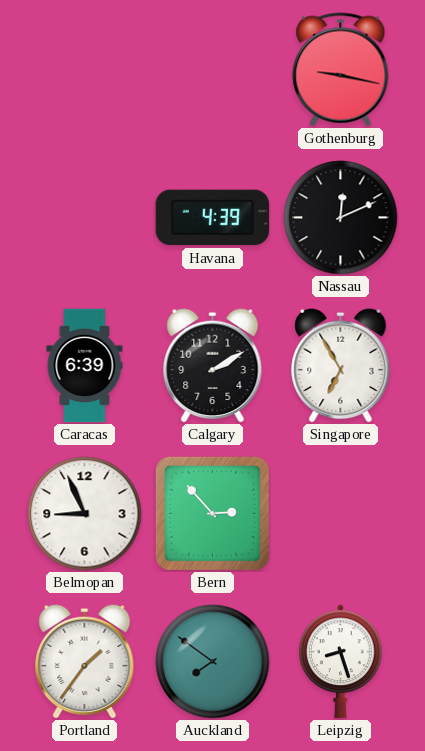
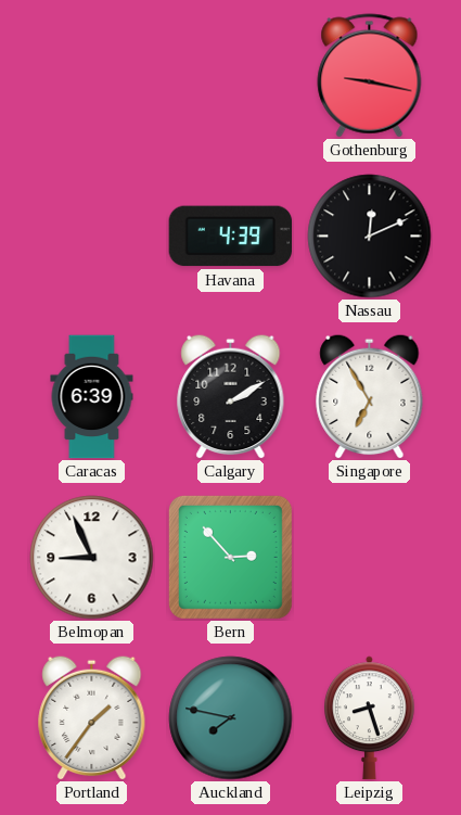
Auckland: 7:51 -> 7:47 (231, 718)
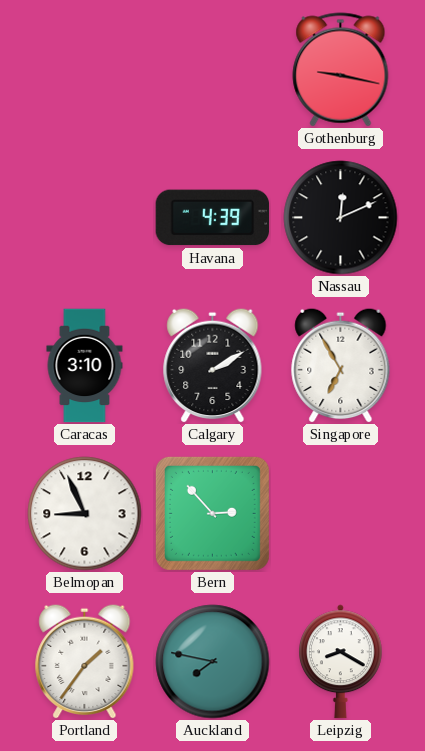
Caracas: 6:39 -> 3:10 (85, 366)
Leipzig: 8:27 -> 8:20 (341, 662)
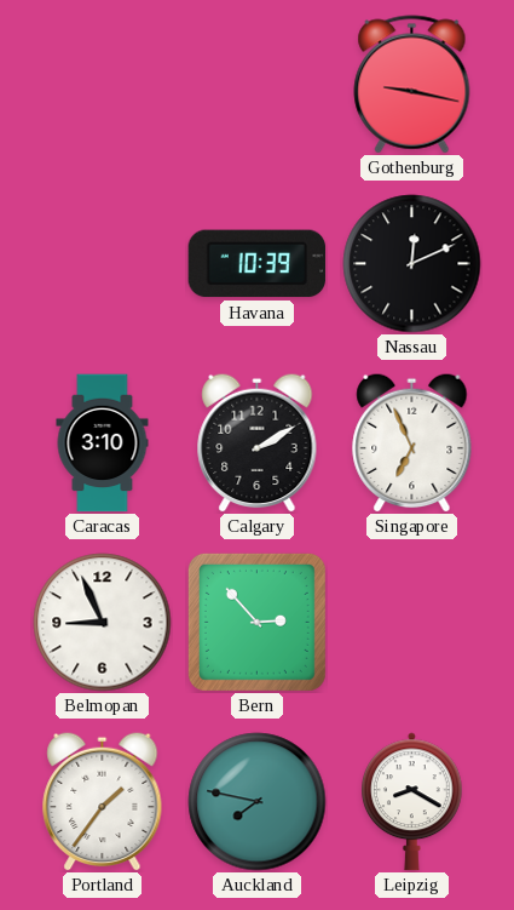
Havana: 4:39 -> 10:39 (258, 264)
Singapore: 6:55 -> 6:56 (412, 442)
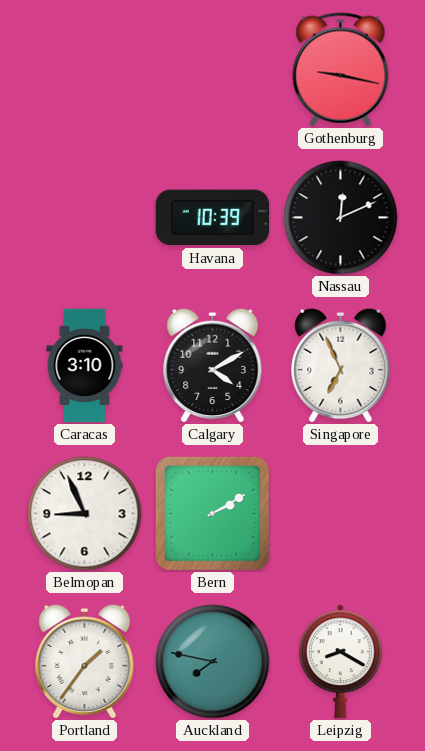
Calgary: 2:10 -> 4:10 (213, 365)
Bern: 2:53 -> 2:10 (212, 513)
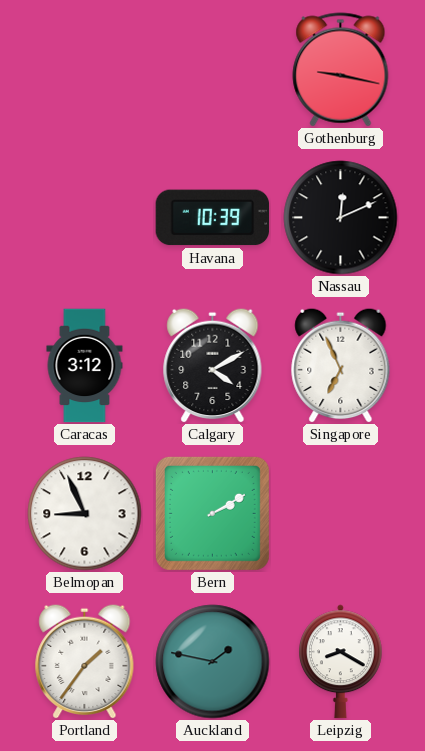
Caracas: 3:10 -> 3:12 (85, 366)
Auckland: 7:47 -> 1:47 (213, 662)
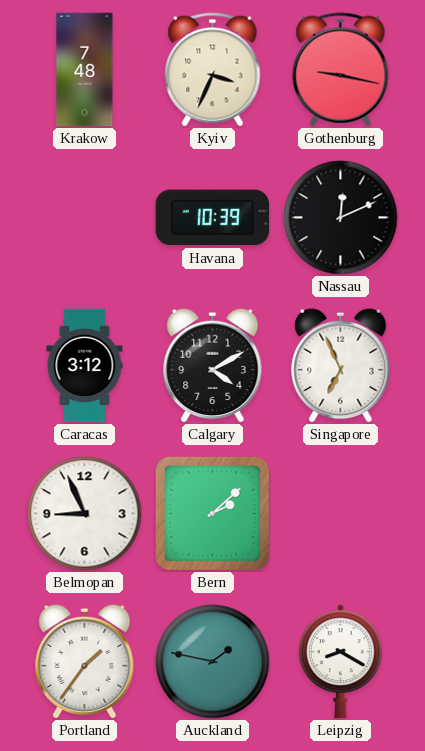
Krakow: none -> 7:48 (85, 70)
Kyiv: none -> 3:34 (213, 70)
Bern: 2:10 -> 2:08 (212, 513)
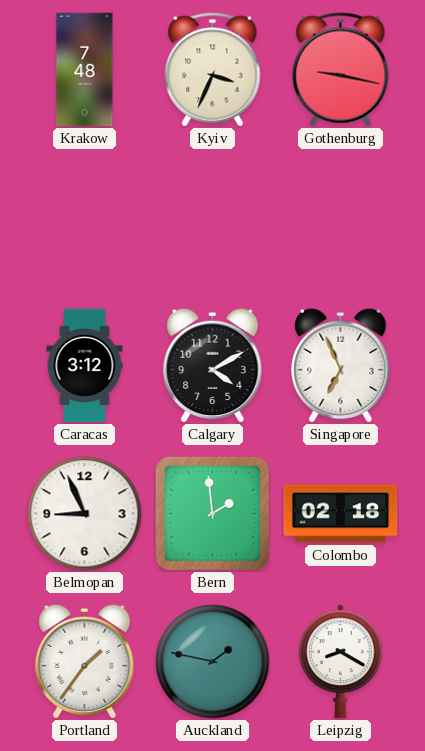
Havana: 10:39 -> none (213, 218)
Nassau: 12:11 -> none (341, 218)
Bern: 2:08 -> 1:59 (212, 513)
Colombo: none -> 02:18 (341, 514)
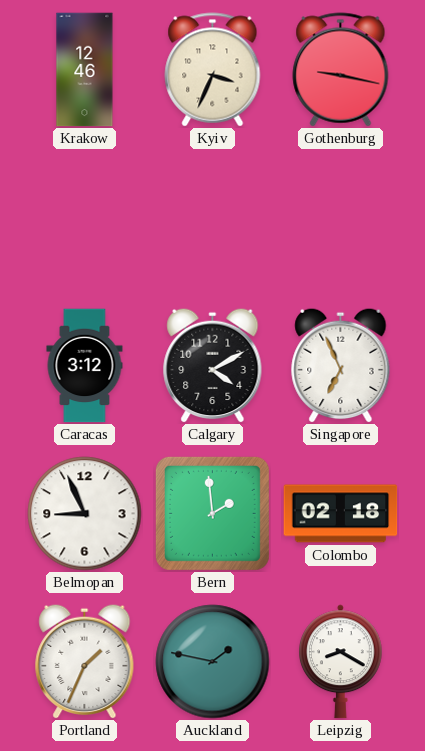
Krakow: 7:48 -> 12:46 (85, 70)
Portland: 1:36 -> 1:34 (85, 661)
